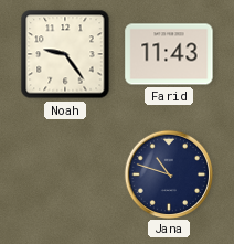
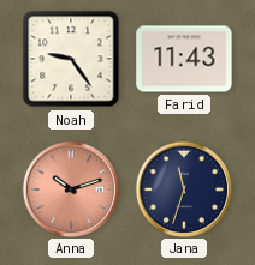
Anna: none -> 10:12 (70, 188)
Jana: 10:48 -> 11:33 (183, 188)
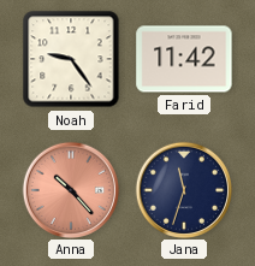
Farid: 11:43 -> 11:42 (184, 59)
Anna: 10:12 -> 10:23 (70, 189)
